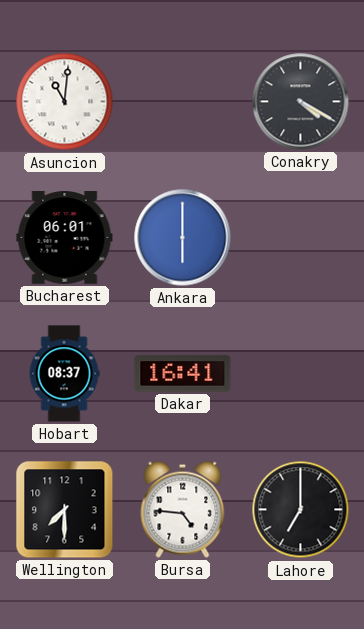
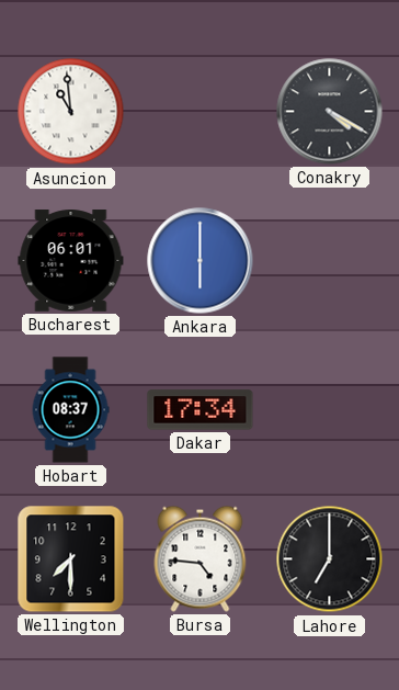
Asuncion: 11:01 -> 10:59 (71, 112)
Dakar: 16:41 -> 17:34 (201, 410)
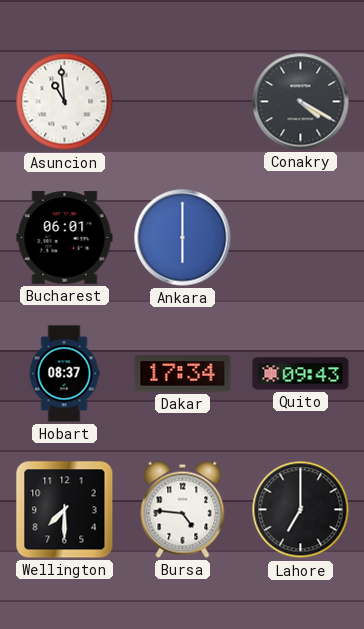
Quito: none -> 09:43 (301, 374)
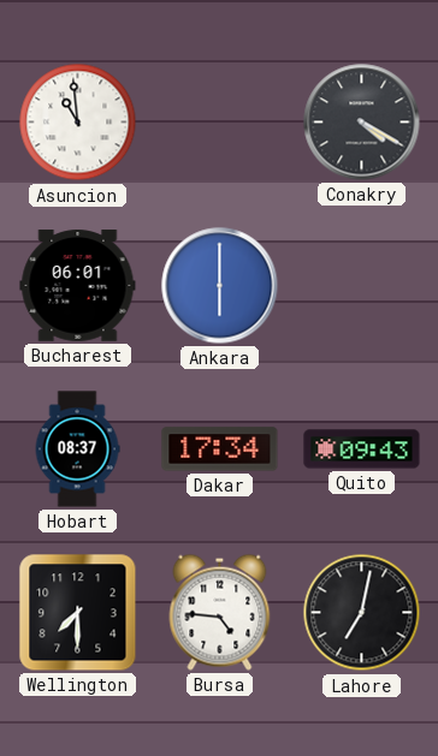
Lahore: 7:00 -> 7:02 (362, 613)
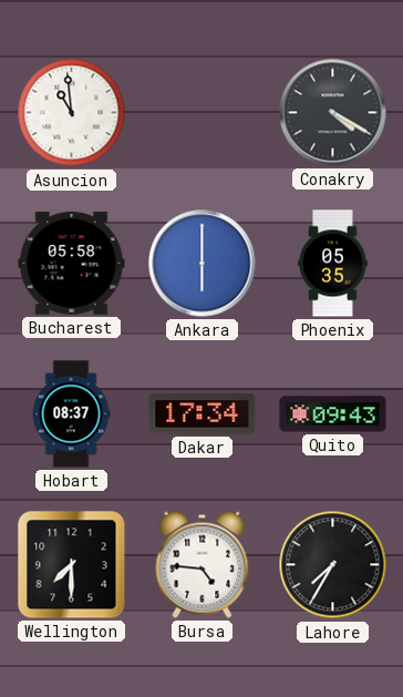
Bucharest: 06:01 -> 05:58 (72, 264)
Phoenix: none -> 05:35 (333, 264)
Lahore: 7:02 -> 7:35 (333, 565)
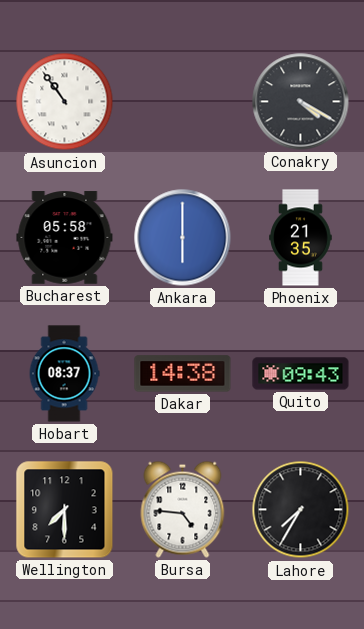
Asuncion: 10:59 -> 10:54 (65, 102)
Phoenix: 05:35 -> 21:35 (301, 238)
Dakar: 17:34 -> 14:38 (183, 374)
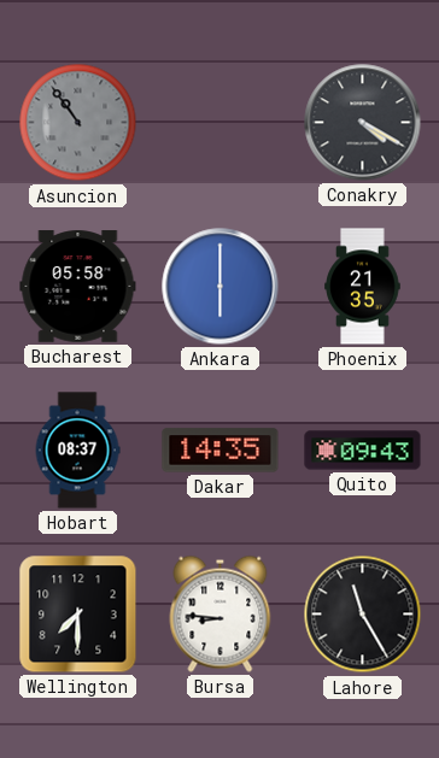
Asuncion dial: white -> grey (78, 123)
Dakar: 14:38 -> 14:35 (221, 451)
Bursa: 4:46 -> 8:46 (221, 613)
Lahore: 7:35 -> 11:25 (363, 615)
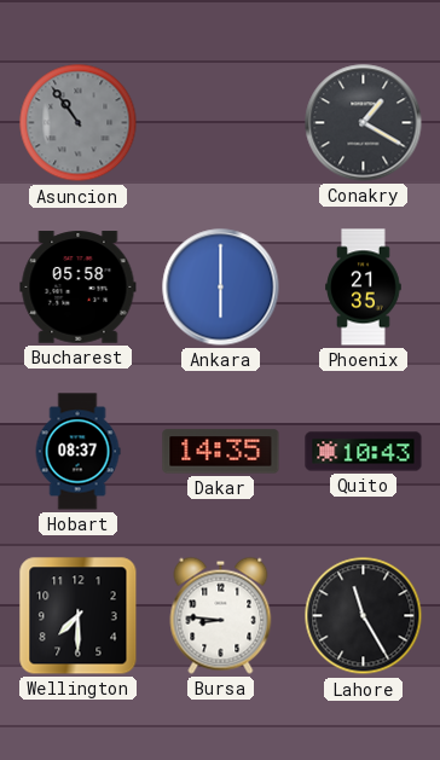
Conakry: 4:20 -> 1:20 (364, 123)
Quito: 09:43 -> 10:43 (364, 452)
